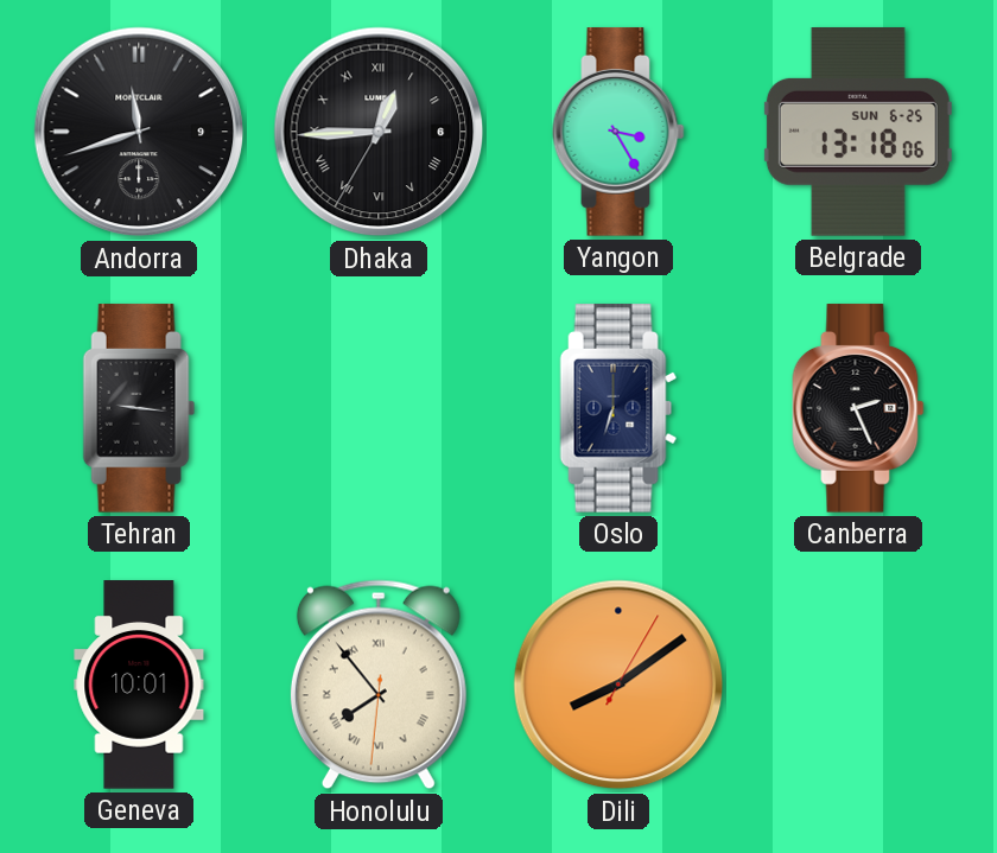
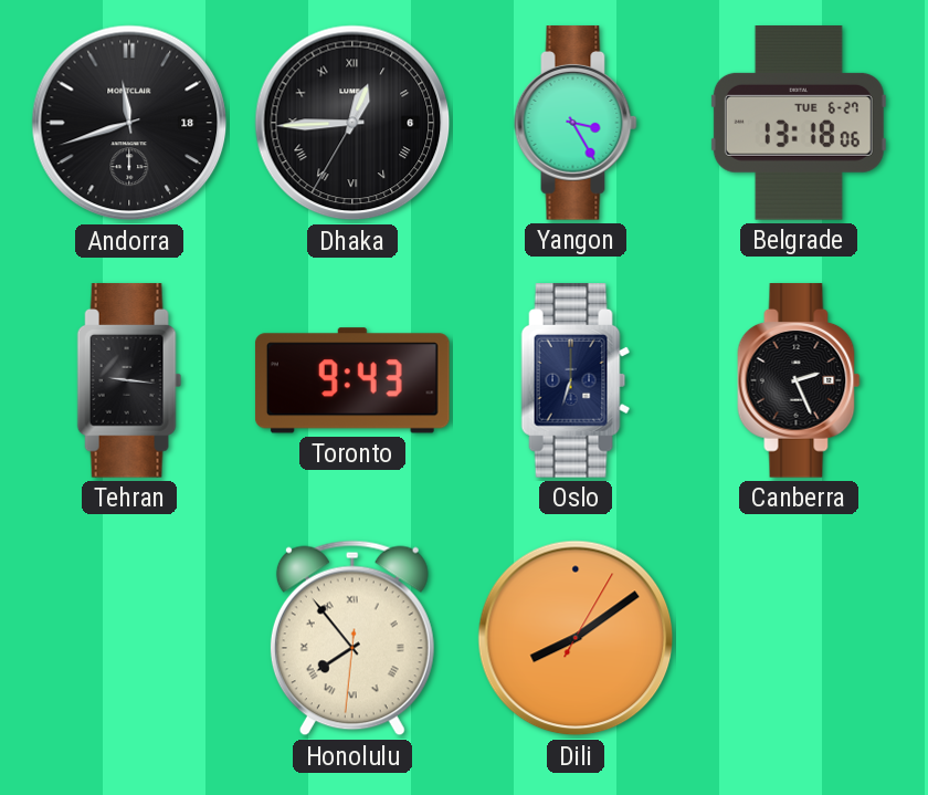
Andorra date: 9 -> 18 (129, 123)
Belgrade date: SUN 6-25 -> TUE 6-27 (799, 124)
Toronto: none -> 9:43 (352, 380)
Geneva: 10:01 -> none (139, 685)
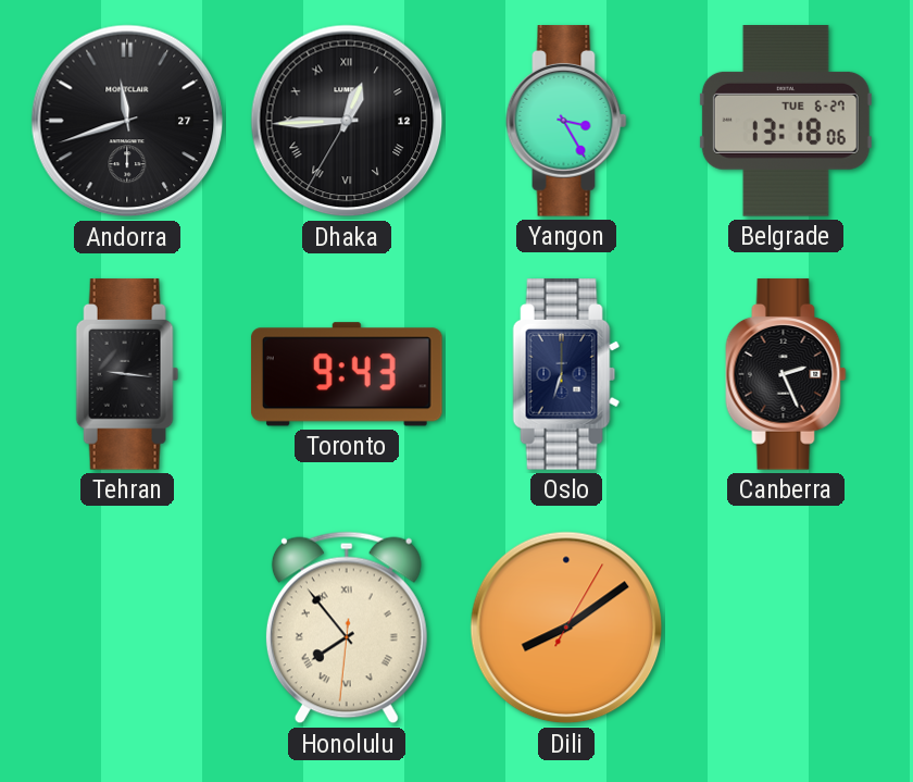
Andorra date: 18 -> 27 (127, 121)
Dhaka date: 6 -> 12 (347, 121)
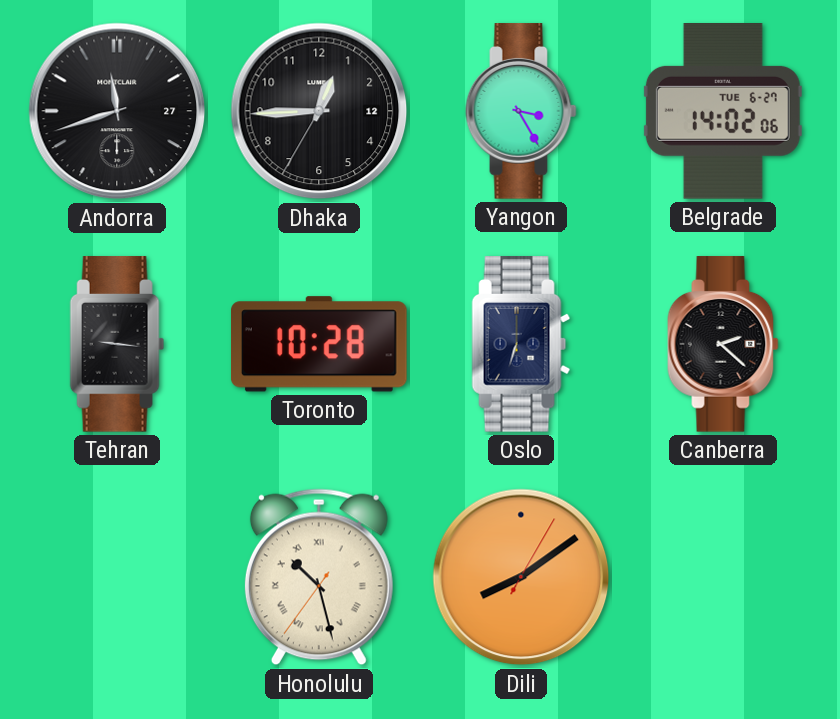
Dhaka numerals: Roman -> Arabic (319, 111)
Belgrade: 13:18 -> 14:02 (723, 112)
Toronto: 9:43 -> 10:28 (319, 344)
Canberra: 2:26 -> 2:22 (723, 344)
Honolulu: 7:53 -> 10:27 (319, 577)
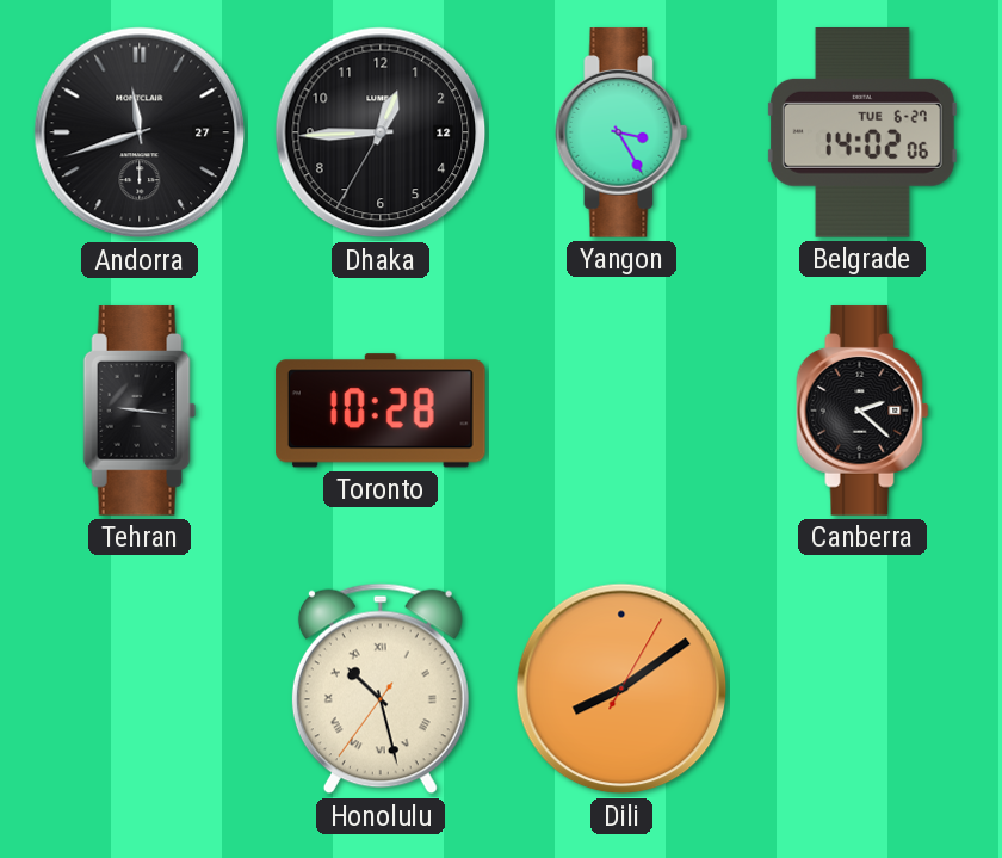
Oslo: 6:33 -> none (521, 344)
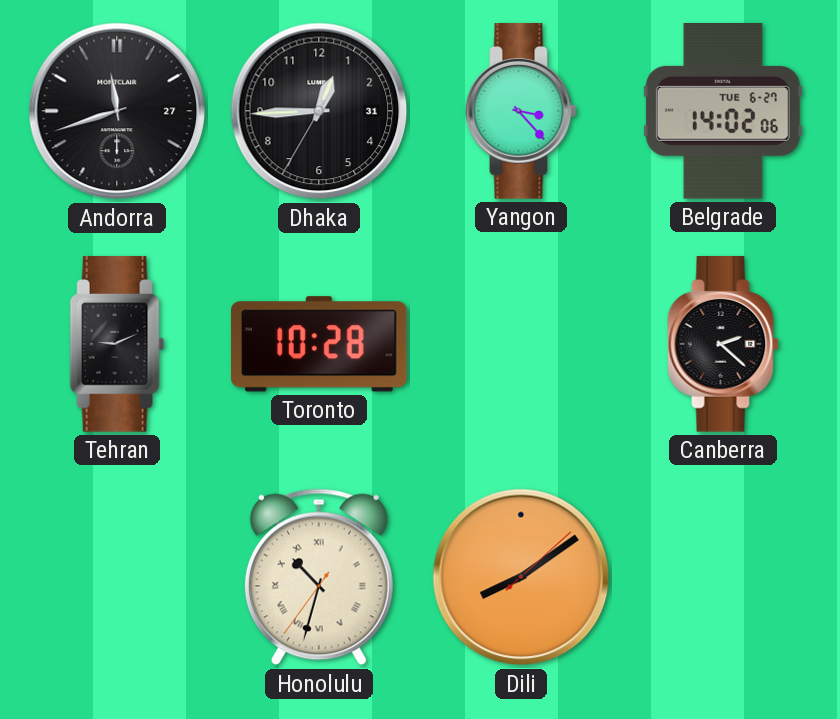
Dhaka date: 12 -> 31 (319, 111)
Yangon: 3:25 -> 3:23 (521, 111)
Tehran: 9:16 -> 9:11 (117, 344)
Honolulu: 10:27 -> 10:32 (319, 577)
Dili: 8:09:05 -> 8:09:08 (521, 577)
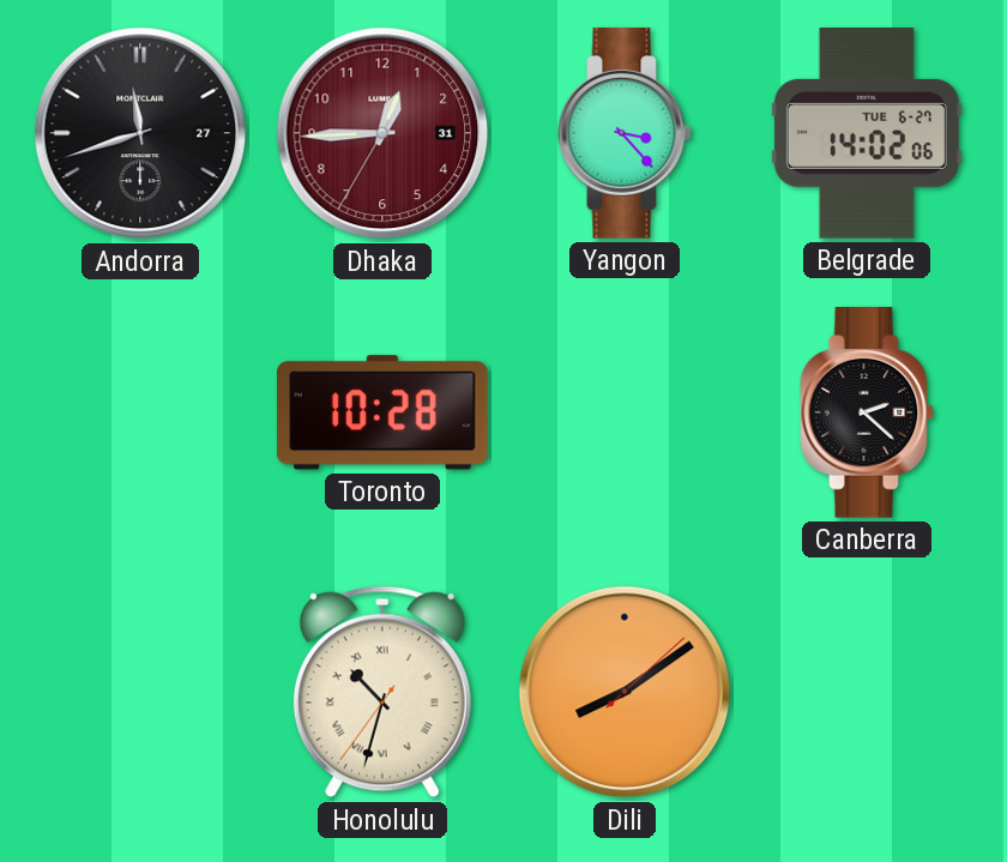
Dhaka dial: black -> burgundy (382, 133)
Tehran: 9:11 -> none (117, 344)
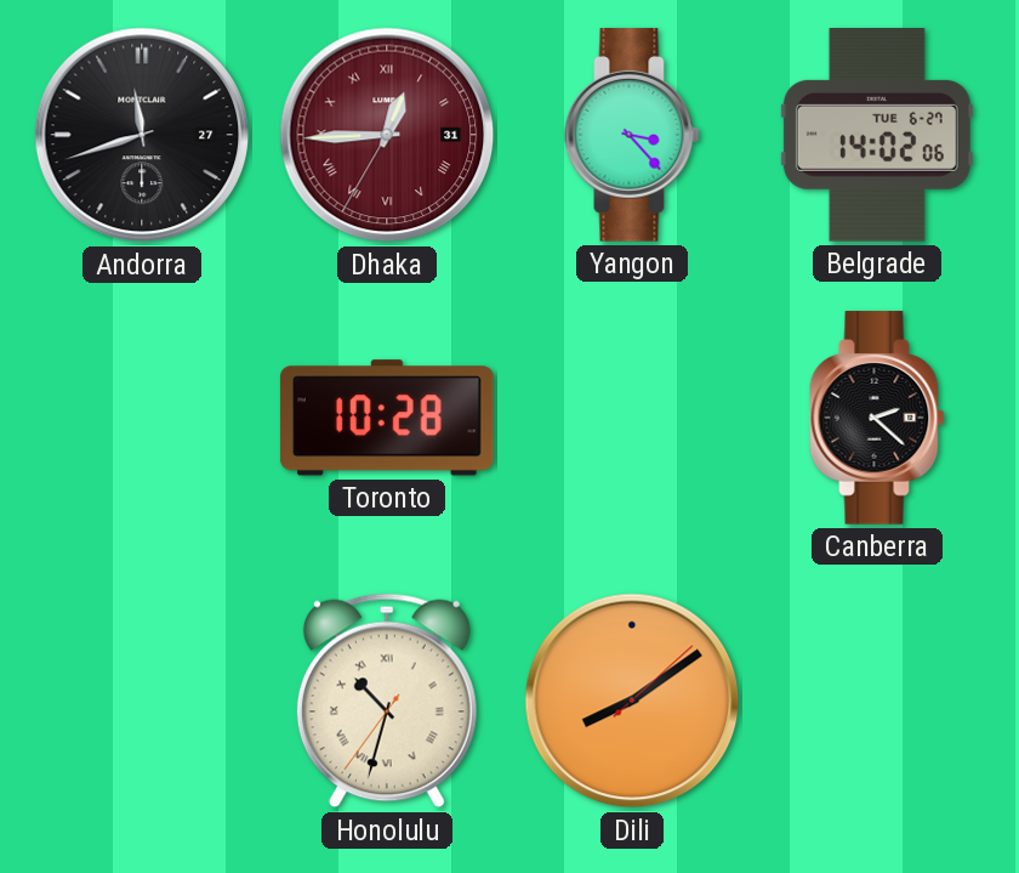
Dhaka numerals: Arabic -> Roman (387, 135)
